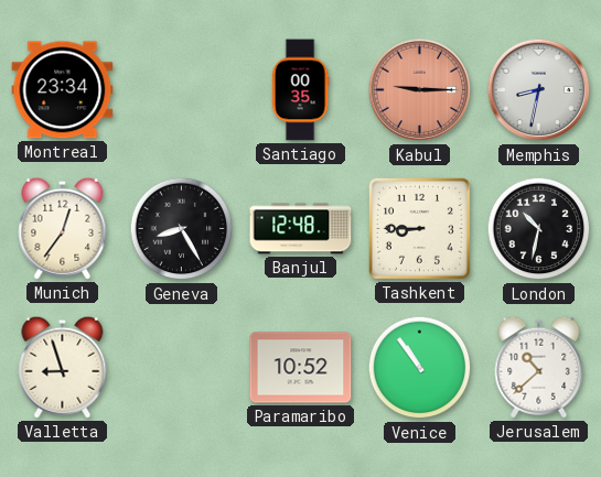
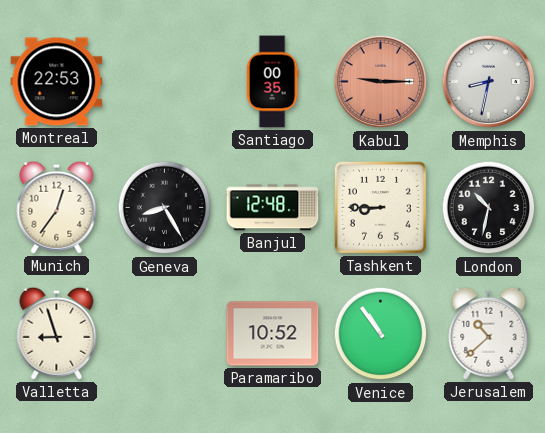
Montreal: 23:34 -> 22:53 (57, 82)
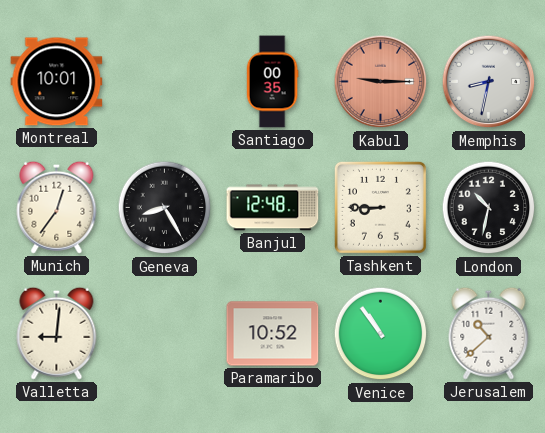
Montreal: 22:53 -> 10:01 (57, 82)
Valletta: 8:57 -> 9:01 (57, 333)
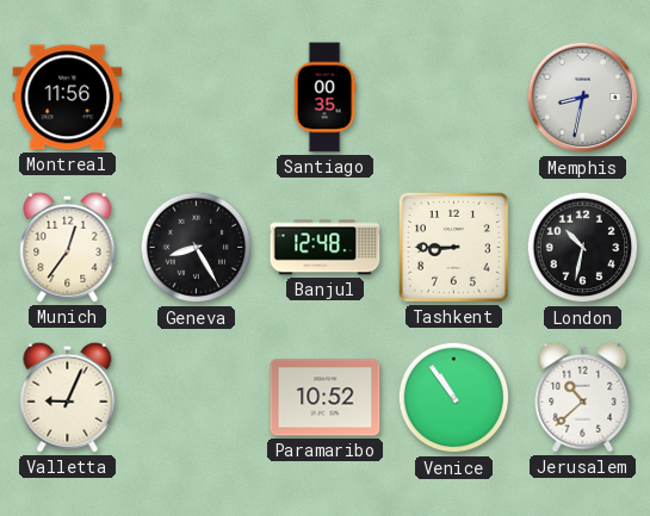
Montreal: 10:01 -> 11:56 (68, 98)
Kabul: 9:15 -> none (381, 82)
Valletta: 9:01 -> 9:04 (68, 397)
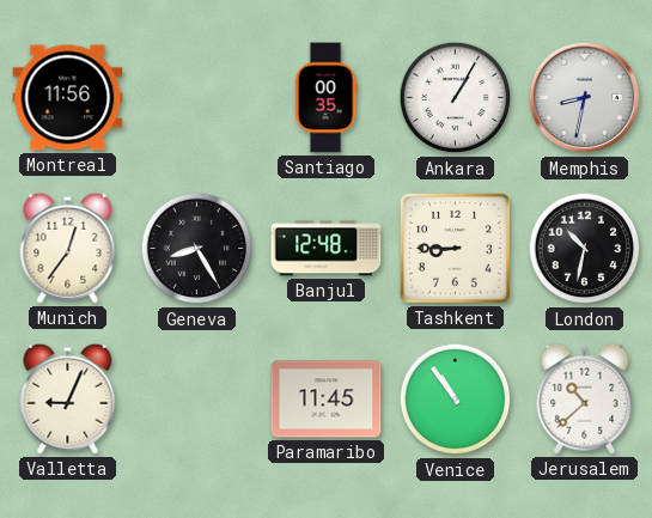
Ankara: none -> 1:05 (456, 98)
Paramaribo: 10:52 -> 11:45 (327, 400)
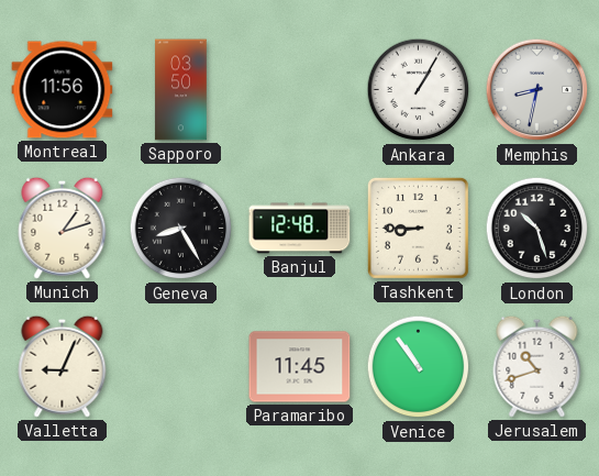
Sapporo: none -> 03:50 (181, 90)
Santiago: 00:35 -> none (325, 98)
Munich: 12:36 -> 1:12 (63, 228)
London: 10:32 -> 10:27 (537, 229)
Jerusalem: 10:38 -> 10:42 (537, 366)
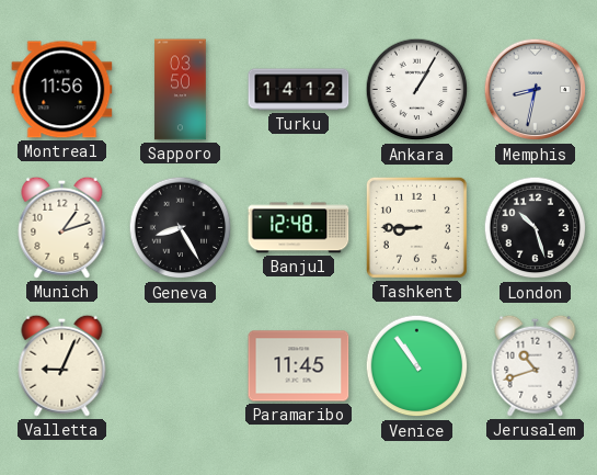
Turku: none -> 14:12 (299, 90)
